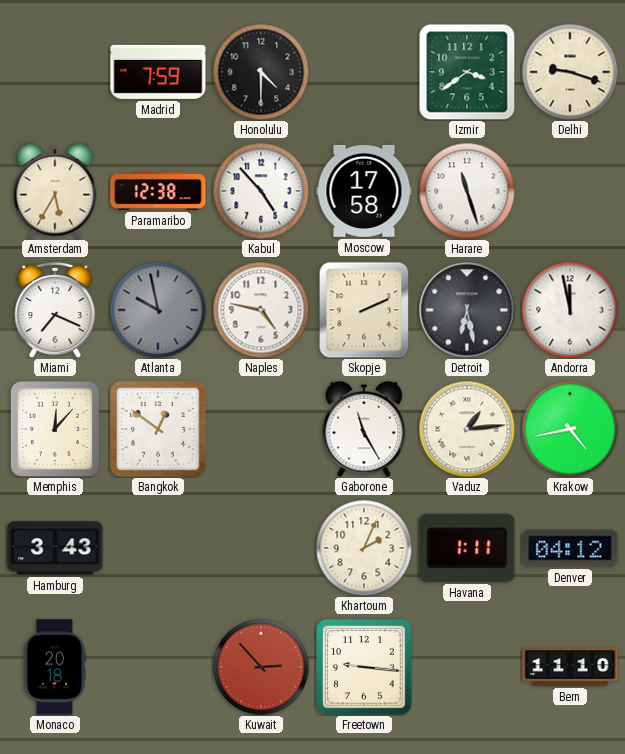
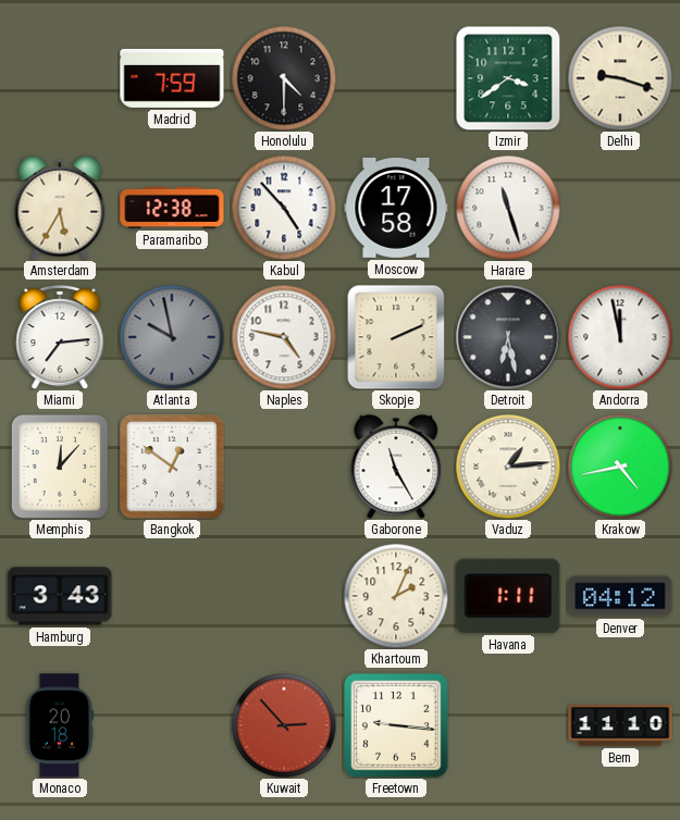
Miami: 7:19 -> 7:14 (60, 337)
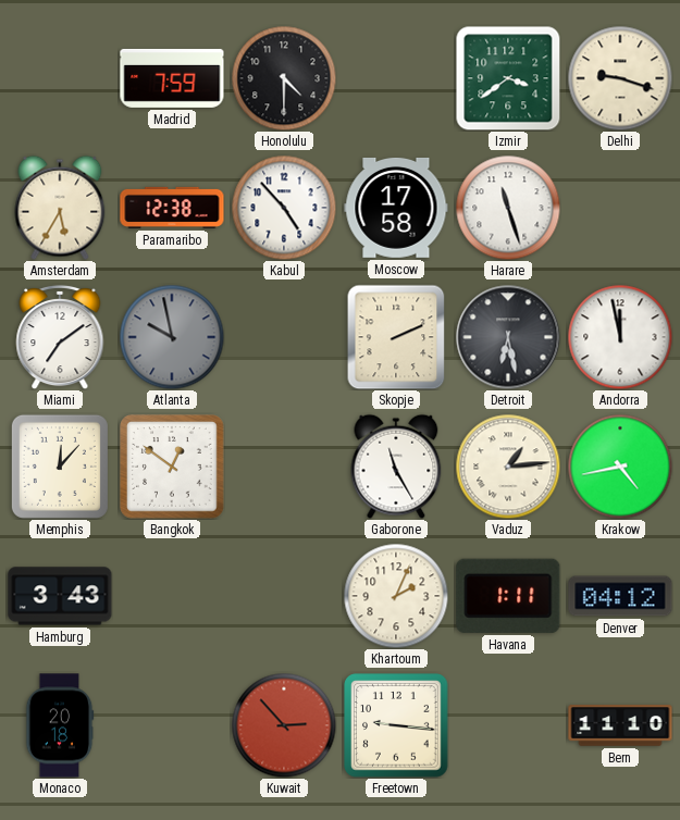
Miami: 7:14 -> 7:09 (60, 337)
Naples: 4:47 -> none (284, 337)
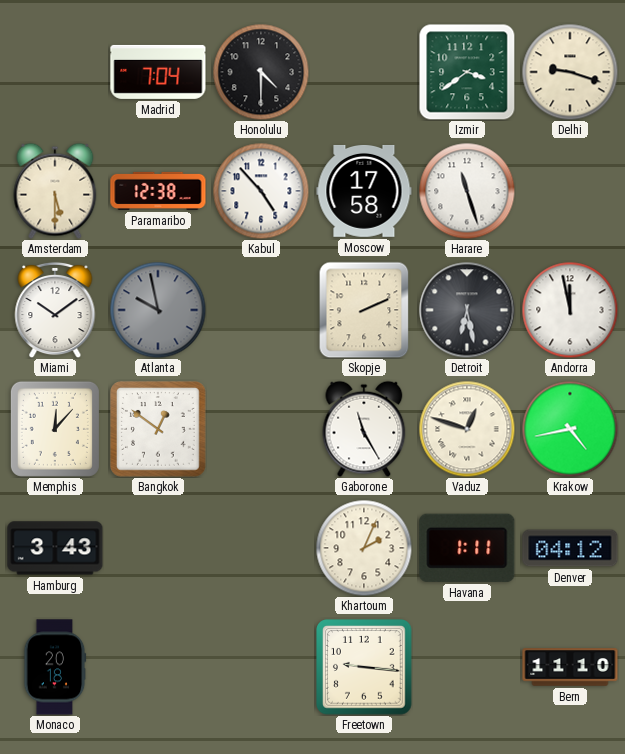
Madrid: 7:59 -> 7:04 (158, 72)
Amsterdam: 5:35 -> 5:30 (55, 191)
Miami: 7:09 -> 10:09 (55, 310)
Vaduz: 1:14 -> 12:48 (467, 429)
Kuwait: 2:53 -> none (284, 725)
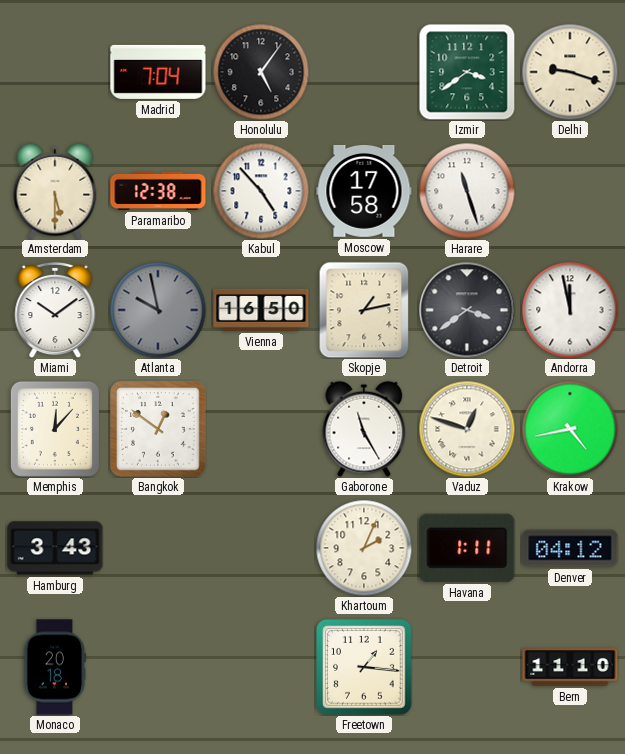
Honolulu: 4:30 -> 5:06 (261, 72)
Vienna: none -> 16:50 (261, 310)
Skopje: 2:11 -> 1:13 (364, 310)
Detroit: 6:28 -> 3:39 (467, 310)
Freetown: 9:16 -> 1:16 (364, 667)
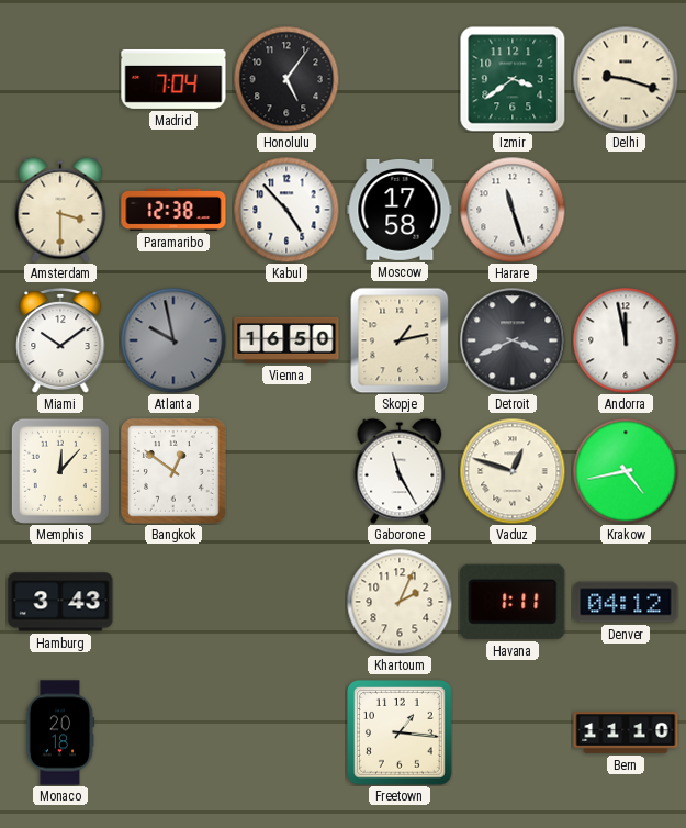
Amsterdam: 5:30 -> 3:30 (60, 210)
Detroit: 3:39 -> 3:41 (513, 340)
